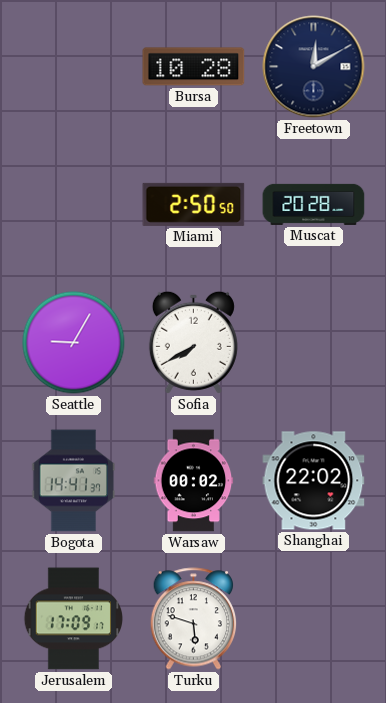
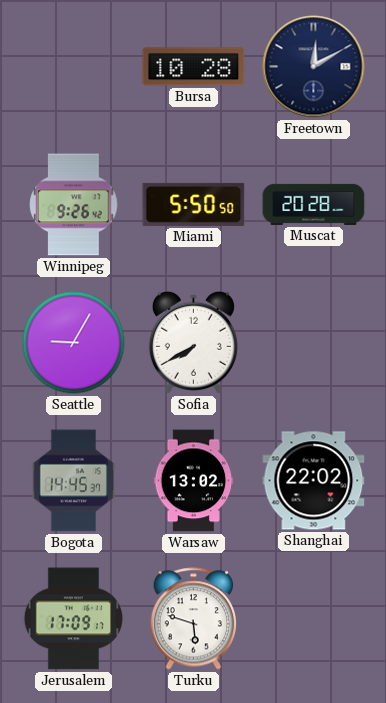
Winnipeg: none -> 9:26 (74, 205)
Miami: 2:50 -> 5:50 (194, 204)
Bogota: 14:41 -> 14:45 (74, 481)
Warsaw: 00:02 -> 13:02 (194, 481)
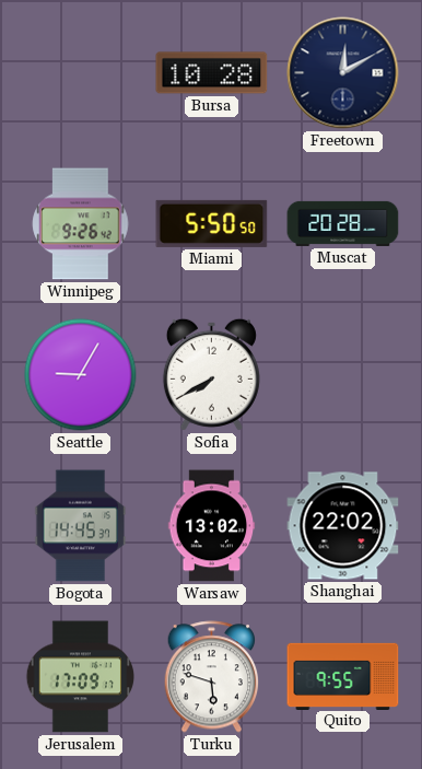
Quito: none -> 9:55 (343, 676)
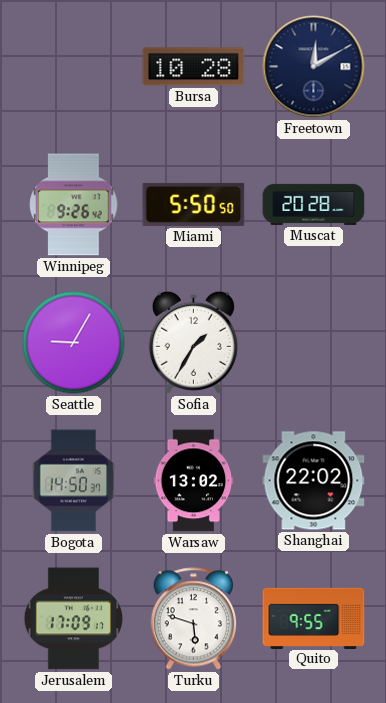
Sofia: 7:40 -> 1:35 (193, 342)
Bogota: 14:45 -> 14:50 (74, 481)
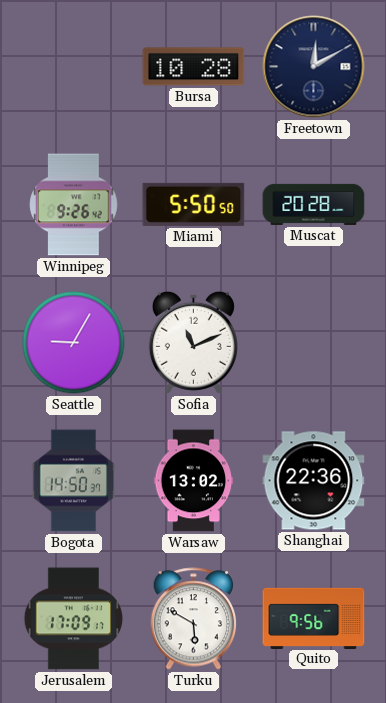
Sofia: 1:35 -> 11:11 (193, 342)
Shanghai: 22:02 -> 22:36 (314, 481)
Turku: 5:48 -> 5:50 (194, 619)
Quito: 9:55 -> 9:56 (314, 618)
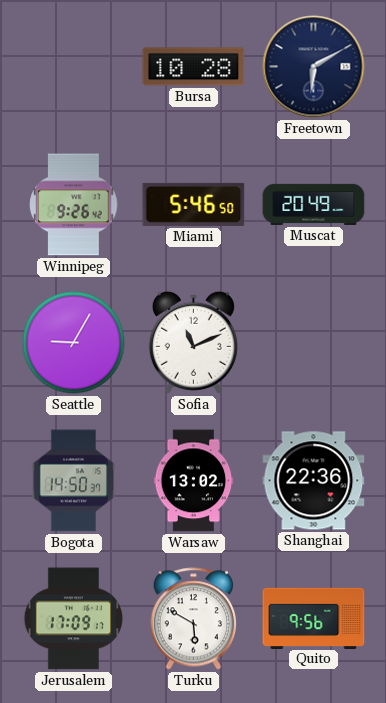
Freetown: 12:10 -> 6:10 (314, 67)
Miami: 5:50 -> 5:46 (194, 204)
Muscat: 20:28 -> 20:49 (314, 204)
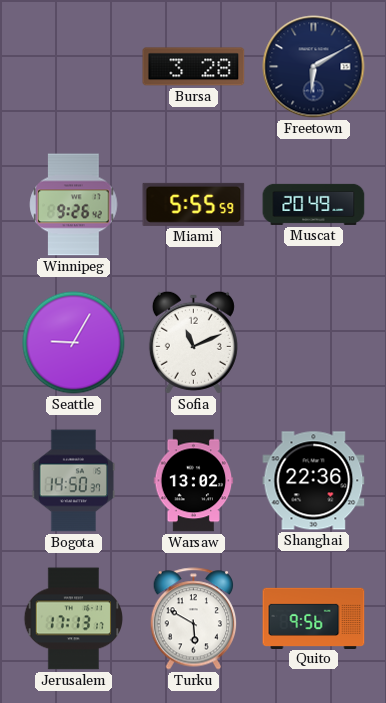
Bursa: 10:28 -> 3:28 (194, 67)
Miami: 5:46 -> 5:55 (194, 204)
Jerusalem: 17:09 -> 17:13 (73, 619)
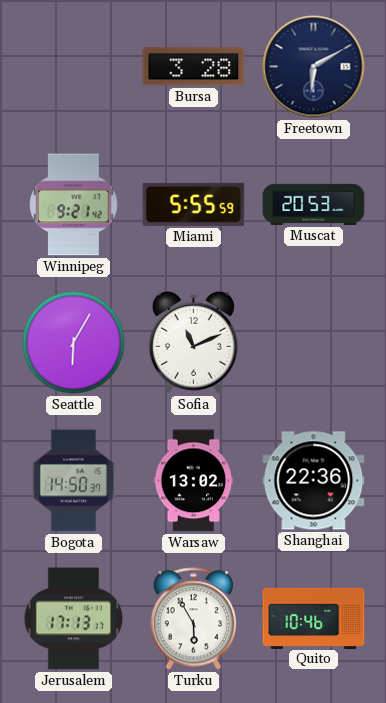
Winnipeg: 9:26 -> 9:21 (74, 205)
Muscat: 20:49 -> 20:53 (314, 204)
Seattle: 9:05 -> 6:05 (74, 343)
Turku: 5:50 -> 5:55 (194, 619)
Quito: 9:56 -> 10:46 (314, 618)
